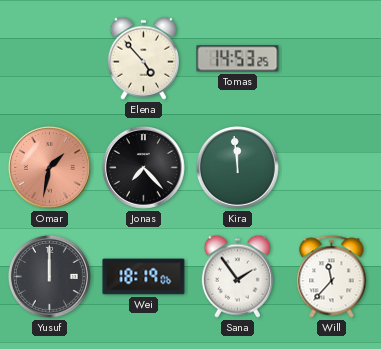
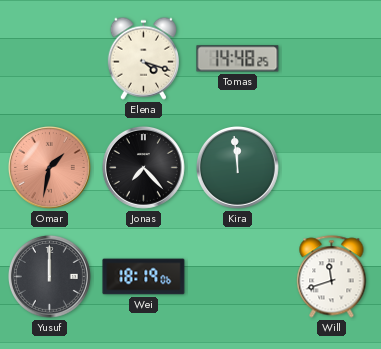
Elena: 4:53 -> 4:18 (143, 58)
Tomas: 14:53 -> 14:48 (238, 59)
Sana: 1:54 -> none (237, 276)
Will: 11:37 -> 11:42 (332, 277)
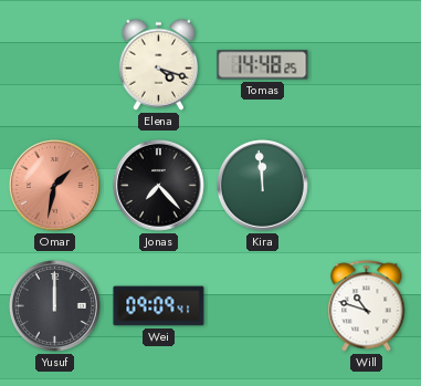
Wei: 18:19 -> 09:09 (159, 306)
Will: 11:42 -> 10:48 (367, 306)
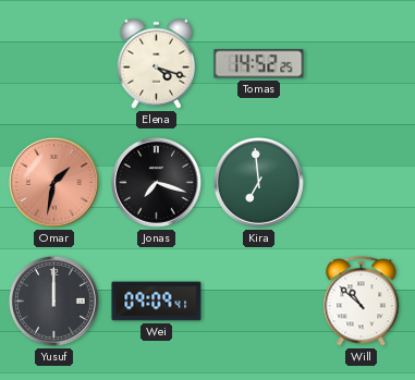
Tomas: 14:48 -> 14:52 (259, 64)
Jonas: 7:23 -> 7:18 (156, 182)
Kira: 11:59 -> 6:59 (258, 182)
Will: 10:48 -> 10:52 (362, 302)
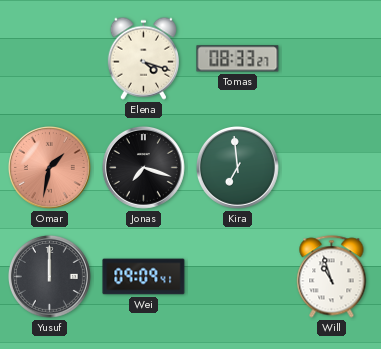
Tomas: 14:52 -> 08:33 (238, 59)
Will: 10:52 -> 10:57 (332, 277)
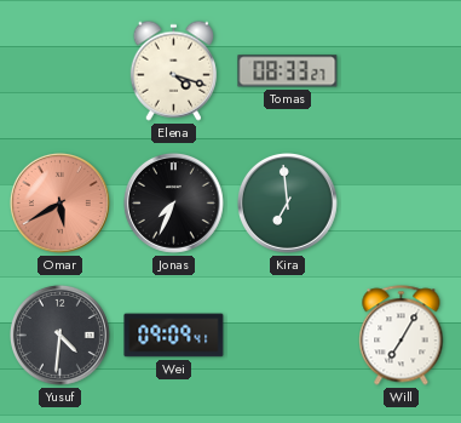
Omar: 1:32 -> 5:40 (59, 202)
Jonas: 7:18 -> 7:34 (173, 202)
Yusuf: 12:00 -> 4:31 (59, 335)
Will: 10:57 -> 7:05 (402, 336)
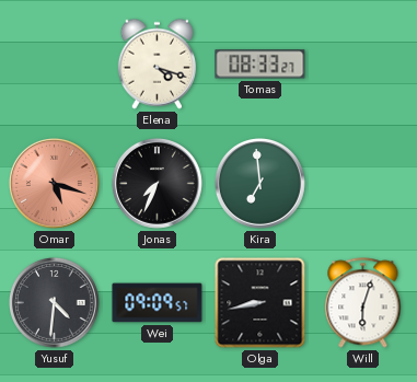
Omar: 5:40 -> 5:18 (54, 183)
Wei: 09:09:41 -> 09:09:57 (158, 303)
Olga: none -> 8:43 (260, 303)
Will: 7:05 -> 6:03 (363, 303)
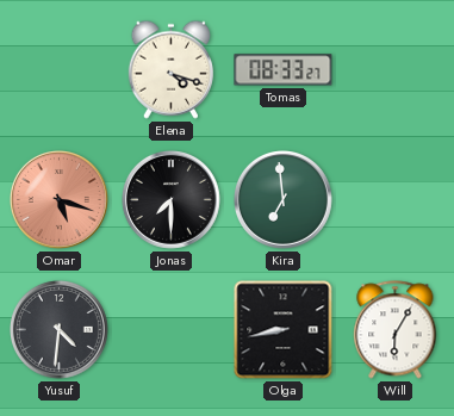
Jonas: 7:34 -> 7:30 (170, 199)
Wei: 09:09 -> none (158, 303)
Will: 6:03 -> 6:05 (396, 330)
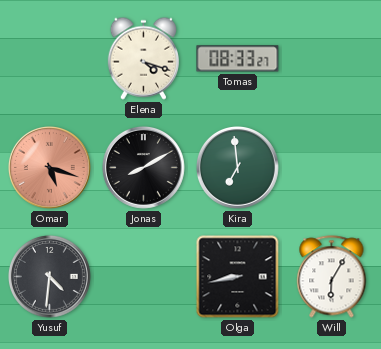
Jonas: 7:30 -> 8:10 (143, 167)
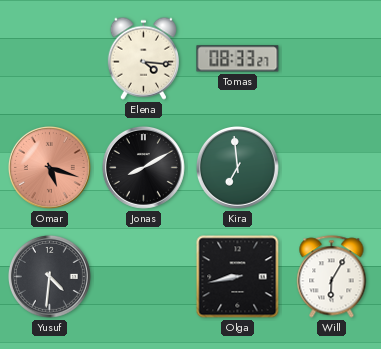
Elena: 4:18 -> 4:16 (143, 58)
